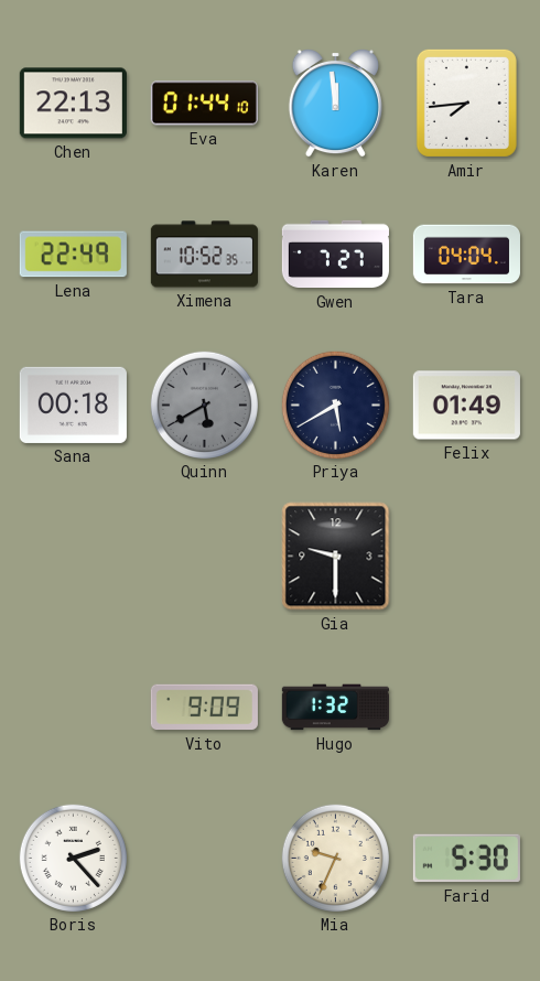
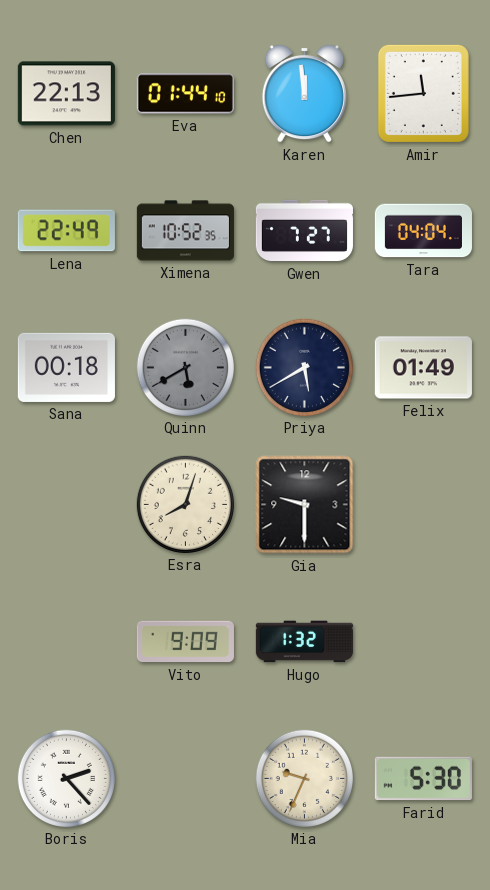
Amir: 7:44 -> 11:44 (423, 93)
Esra: none -> 8:03 (185, 504)
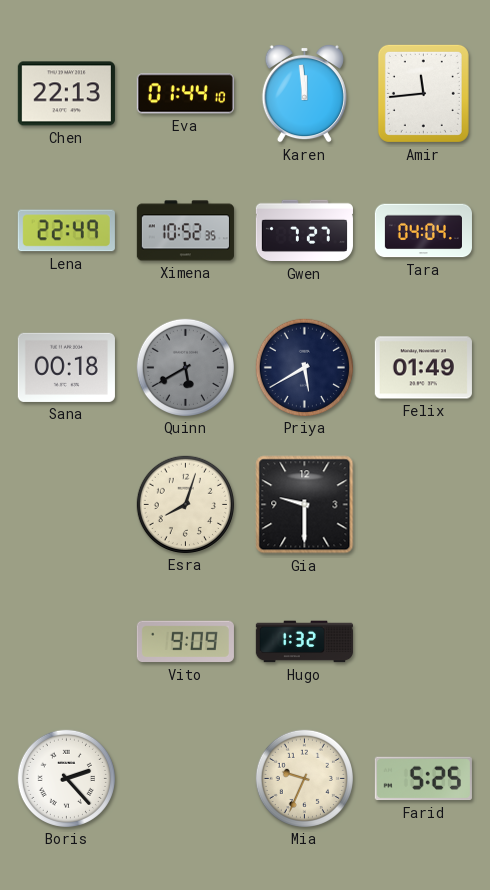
Farid: 5:30 -> 5:25 (423, 779)
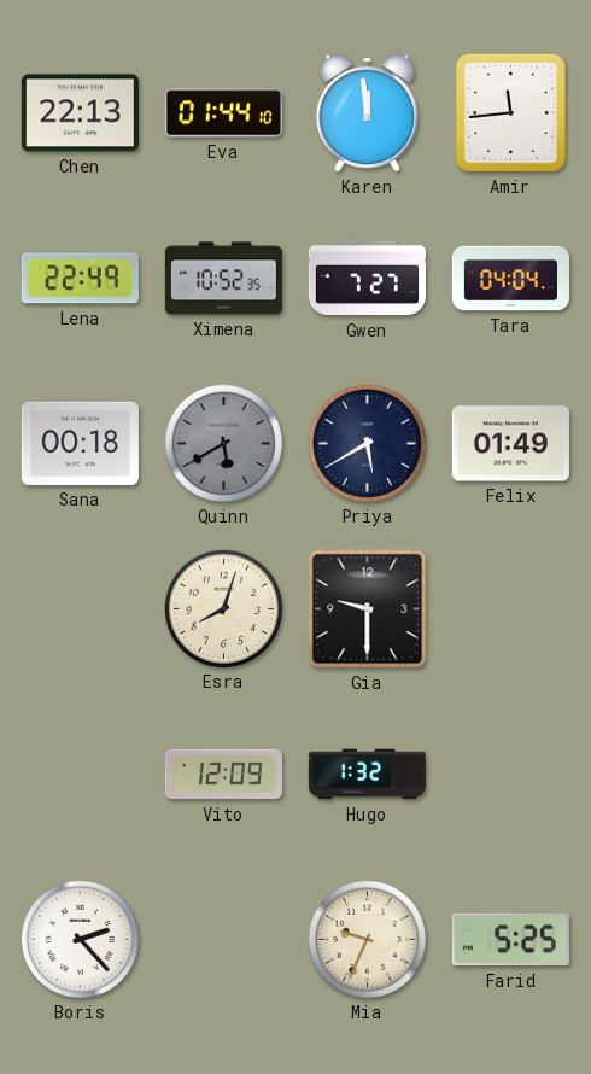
Vito: 9:09 -> 12:09 (223, 775)
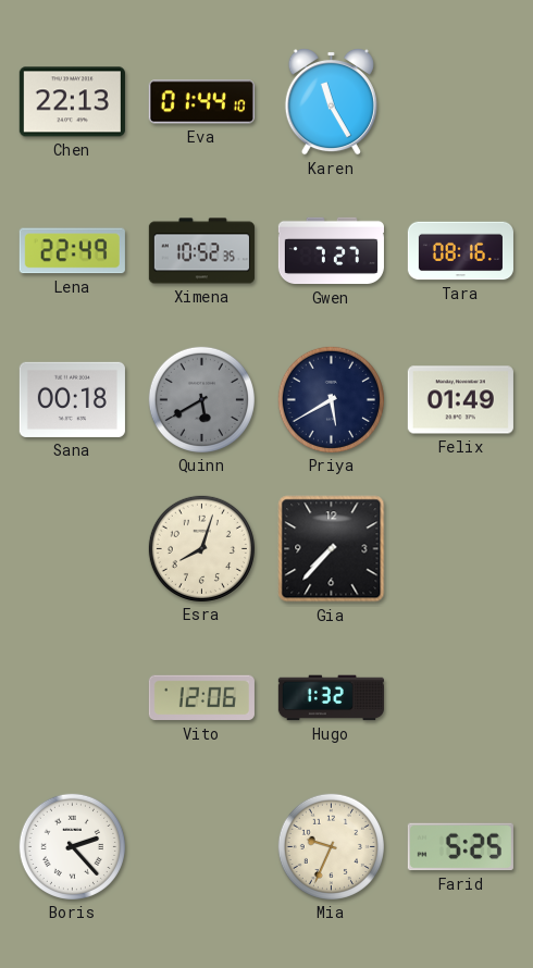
Karen: 11:59 -> 11:25 (331, 101)
Amir: 11:44 -> none (510, 112)
Tara: 04:04 -> 08:16 (460, 251)
Gia: 9:30 -> 7:37 (332, 549)
Vito: 12:09 -> 12:06 (201, 698)
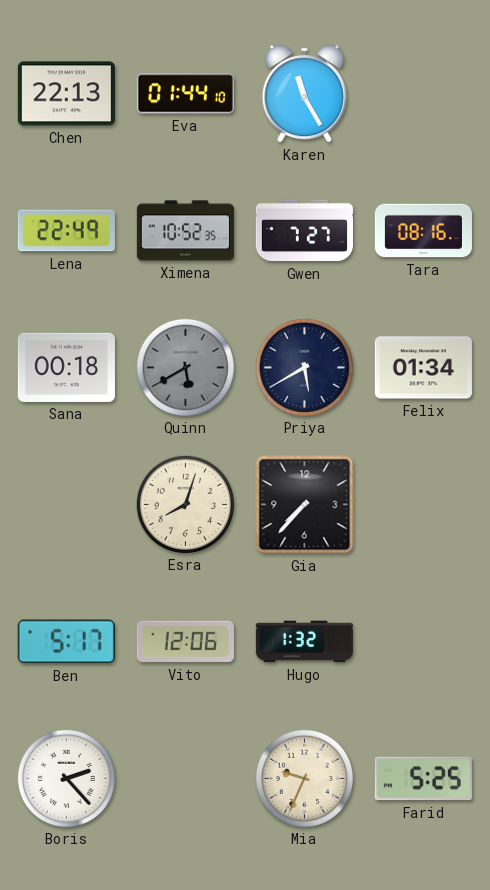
Felix: 01:49 -> 01:34 (423, 368)
Ben: none -> 5:17 (66, 642)
